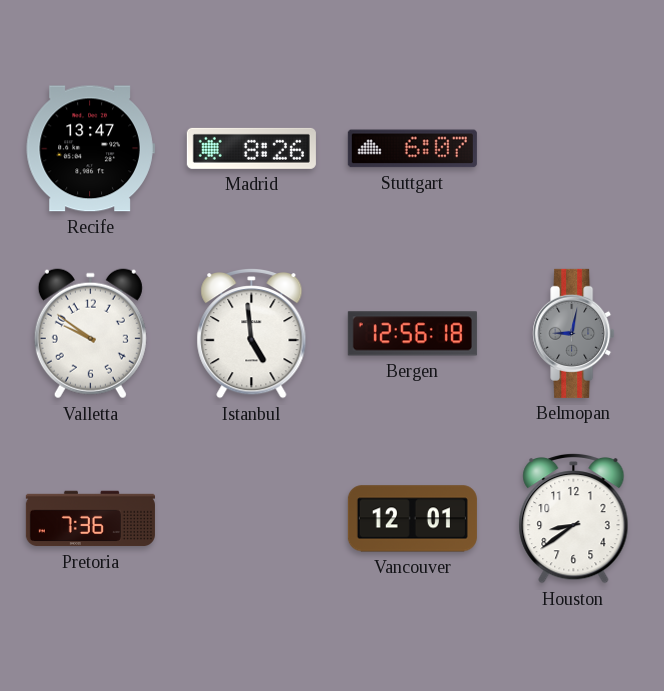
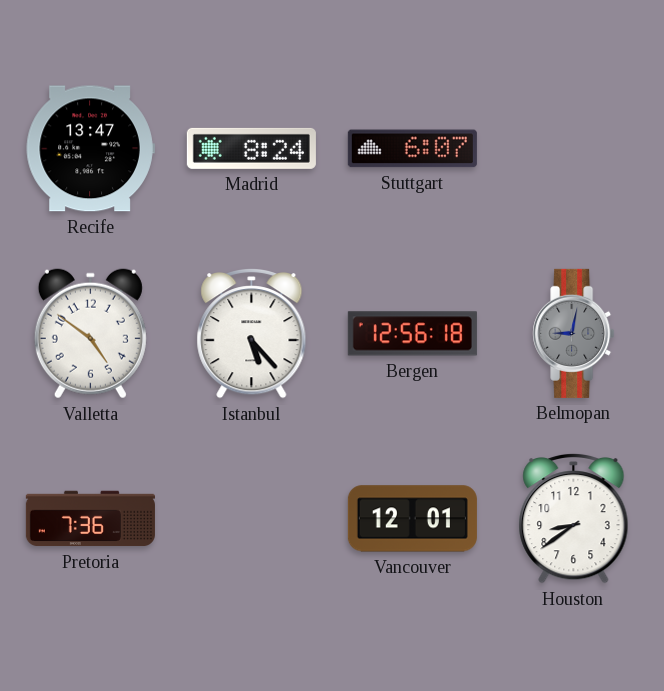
Madrid: 8:26 -> 8:24 (251, 148)
Valletta: 9:51 -> 4:51 (90, 334)
Istanbul: 4:59 -> 5:23 (252, 333)
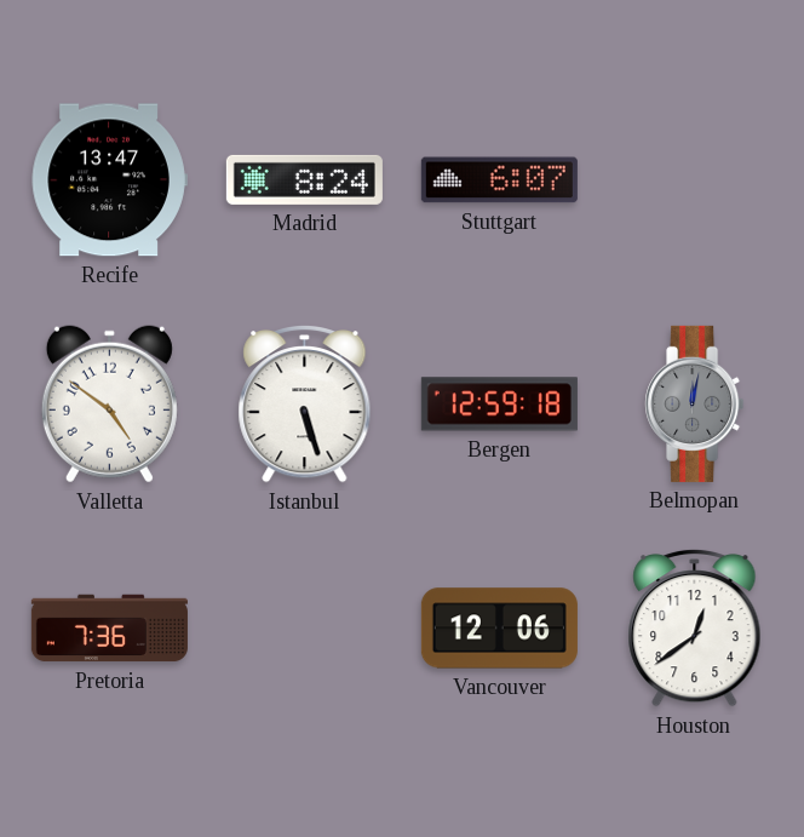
Istanbul: 5:23 -> 5:27 (305, 403)
Bergen: 12:56 -> 12:59 (499, 405)
Belmopan: 9:02 -> 12:02 (695, 403)
Vancouver: 12:01 -> 12:06 (499, 629)
Houston: 8:39 -> 12:39 (695, 627)
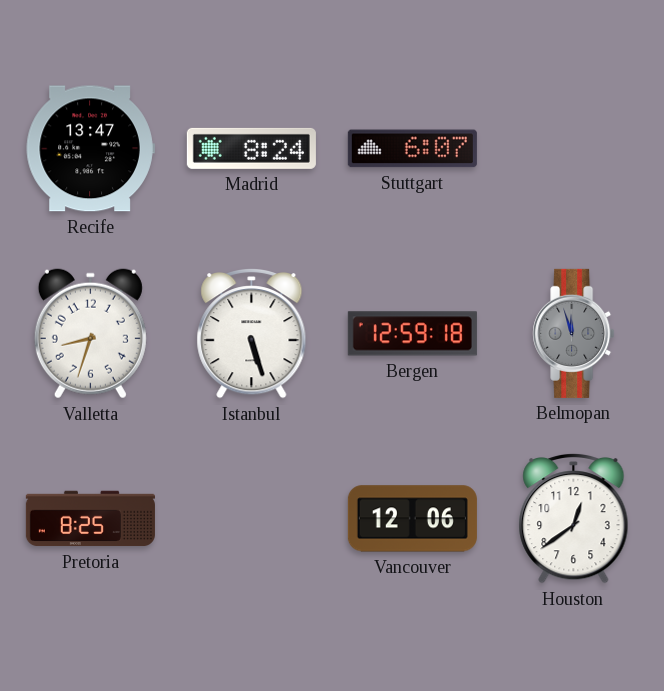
Valletta: 4:51 -> 8:33 (90, 334)
Belmopan: 12:02 -> 11:57 (574, 333)
Pretoria: 7:36 -> 8:25 (90, 519)
